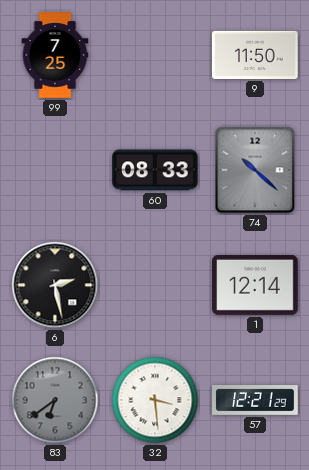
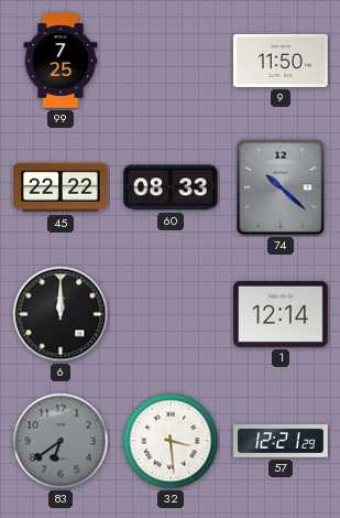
45: none -> 22:22 (61, 187)
6: 2:28 -> 12:00 (61, 314)
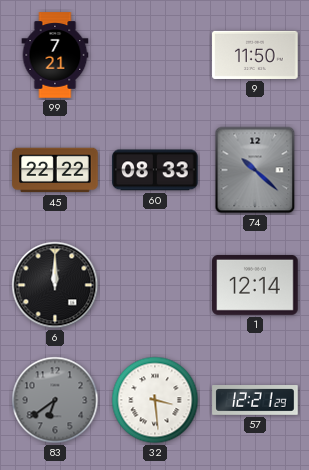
99: 7:25 -> 7:21 (55, 55)
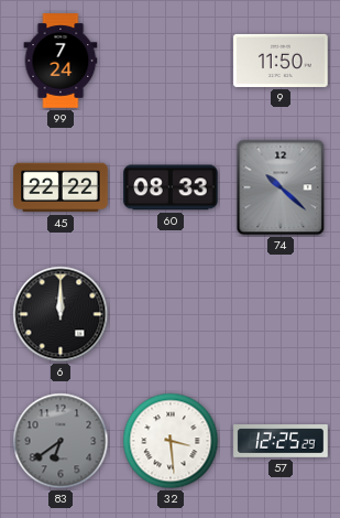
99: 7:21 -> 7:24 (61, 61)
1: 12:14 -> none (255, 285)
57: 12:21 -> 12:25 (281, 441)
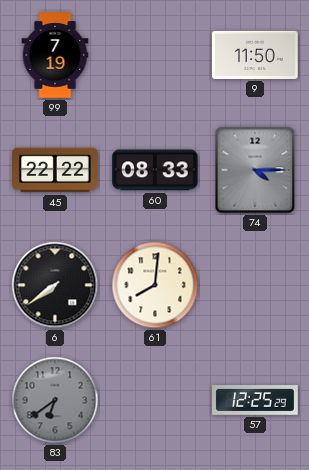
99: 7:24 -> 7:19 (55, 55)
74: 10:22 -> 4:15 (255, 170)
6: 12:00 -> 7:39 (55, 285)
61: none -> 8:01 (155, 285)
32: 3:29 -> none (171, 441)
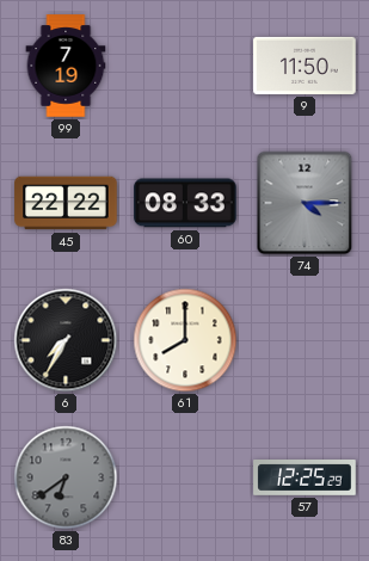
6: 7:39 -> 7:35 (66, 340)
61: 8:01 -> 8:00 (185, 340)
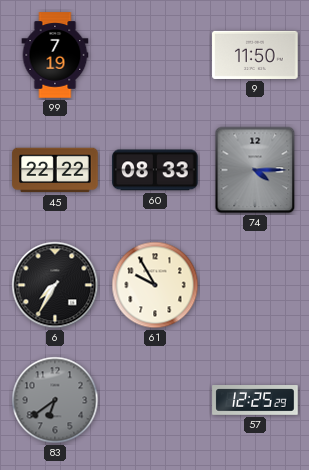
61: 8:00 -> 9:55 (155, 285)
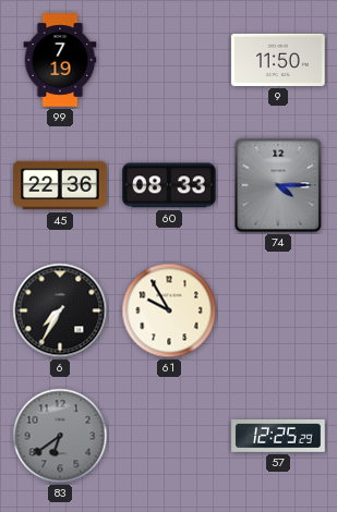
45: 22:22 -> 22:36 (60, 185)
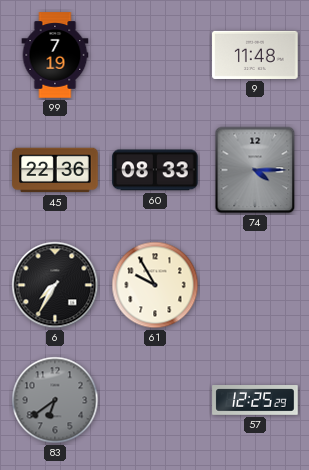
9: 11:50 -> 11:48 (255, 55)
